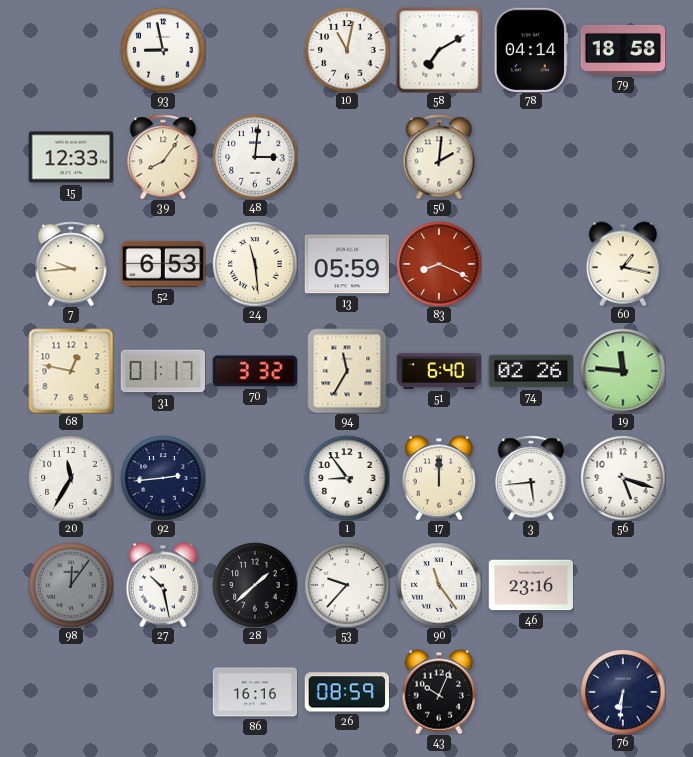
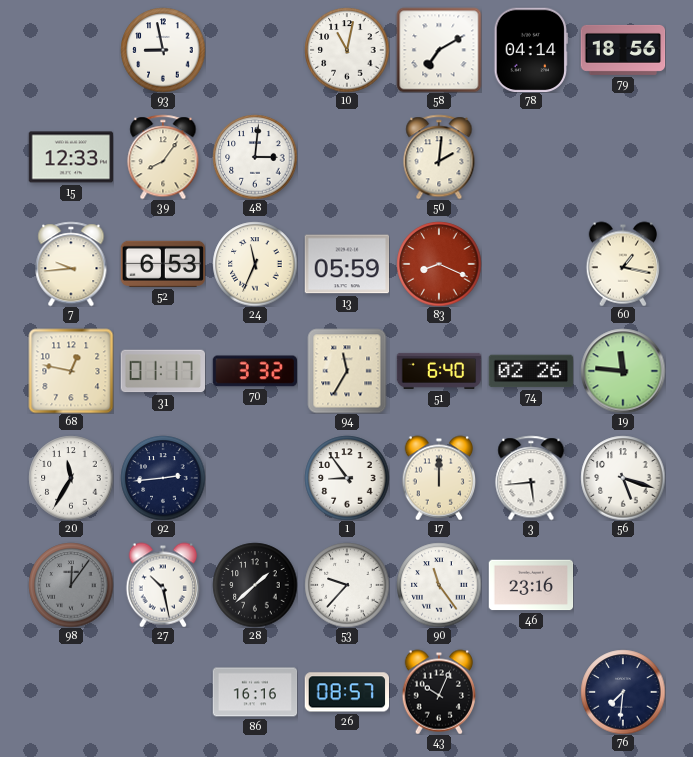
79: 18:58 -> 18:56 (623, 50)
24: 11:29 -> 11:34 (255, 264)
26: 08:59 -> 08:57 (346, 692)
76: 6:31 -> 7:31 (623, 692)
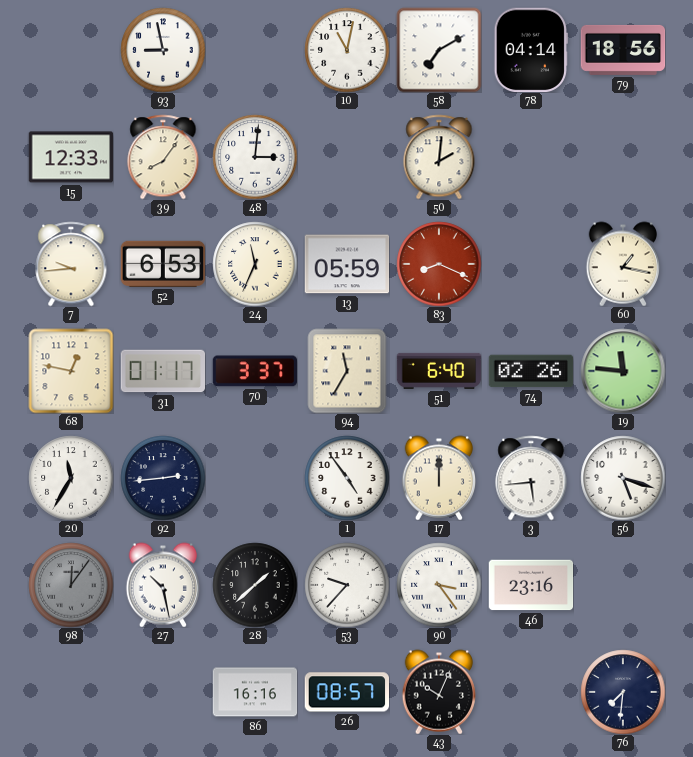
70: 3:32 -> 3:37 (254, 371)
1: 8:54 -> 4:54 (347, 478)
90: 11:24 -> 3:24 (439, 585)
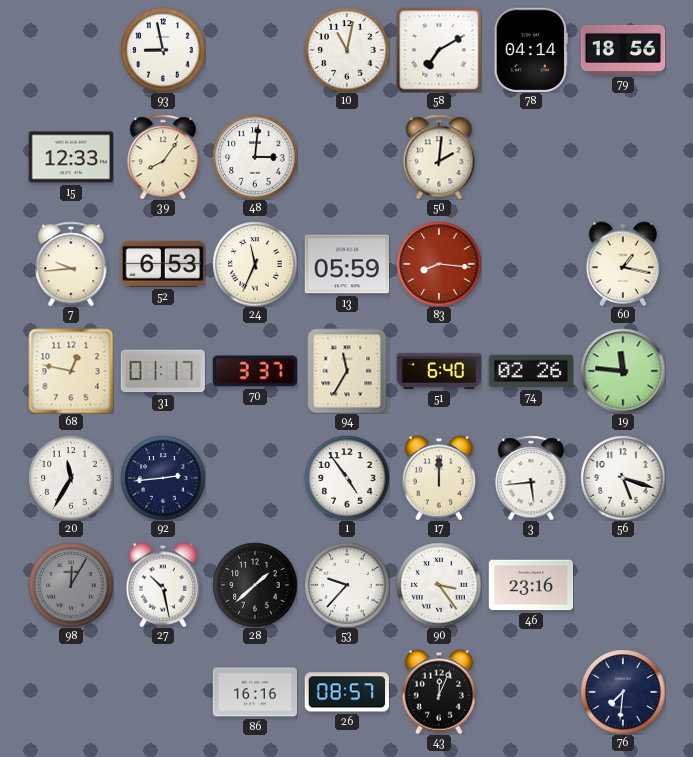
83: 8:19 -> 8:16 (439, 264)
98: 12:06 -> 12:05 (71, 585)
43: 10:04 -> 12:04 (438, 692)
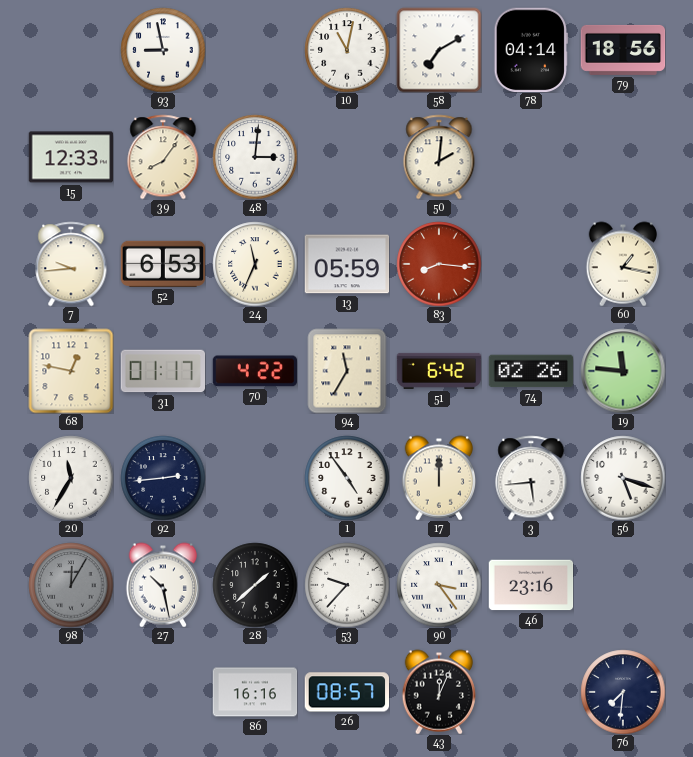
70: 3:37 -> 4:22 (254, 371)
51: 6:40 -> 6:42 (439, 371)
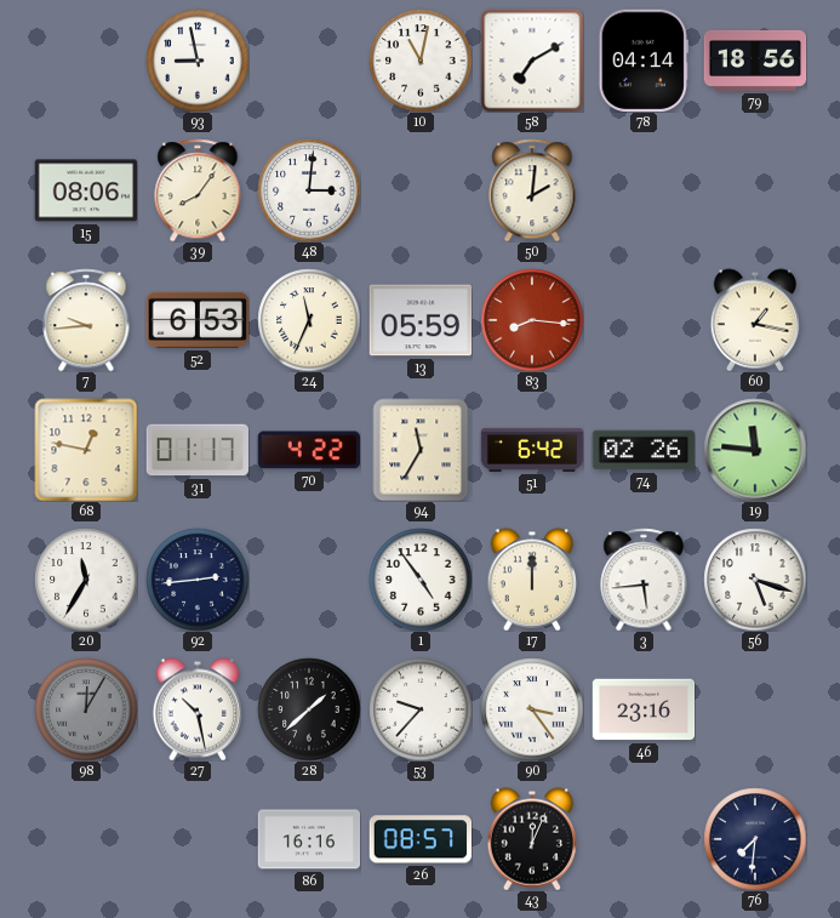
15: 12:33 -> 08:06 (86, 190)
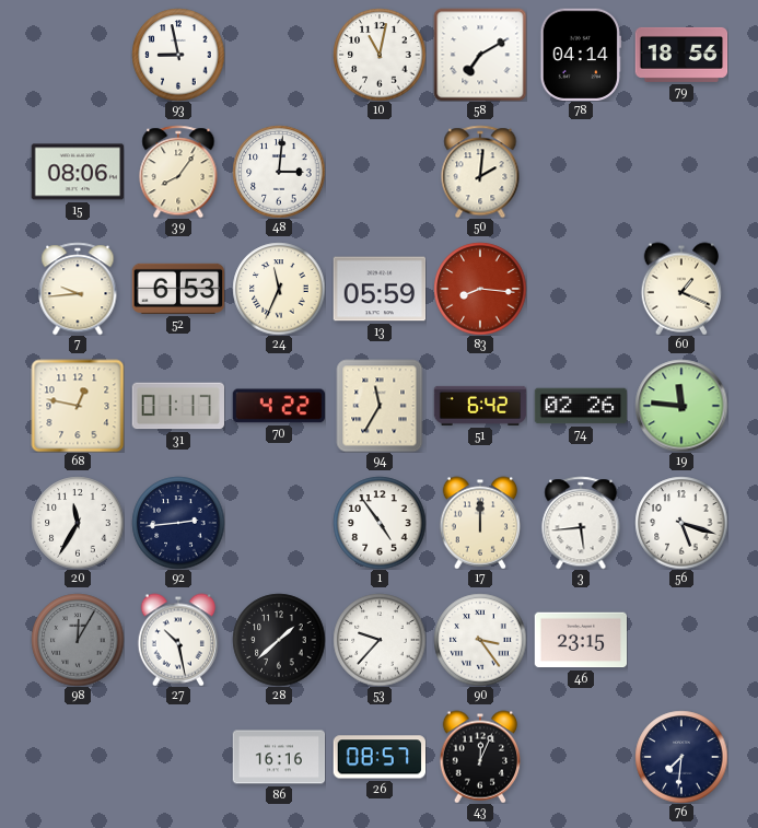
60: 1:17 -> 1:19 (680, 289)
46: 23:16 -> 23:15 (581, 640)
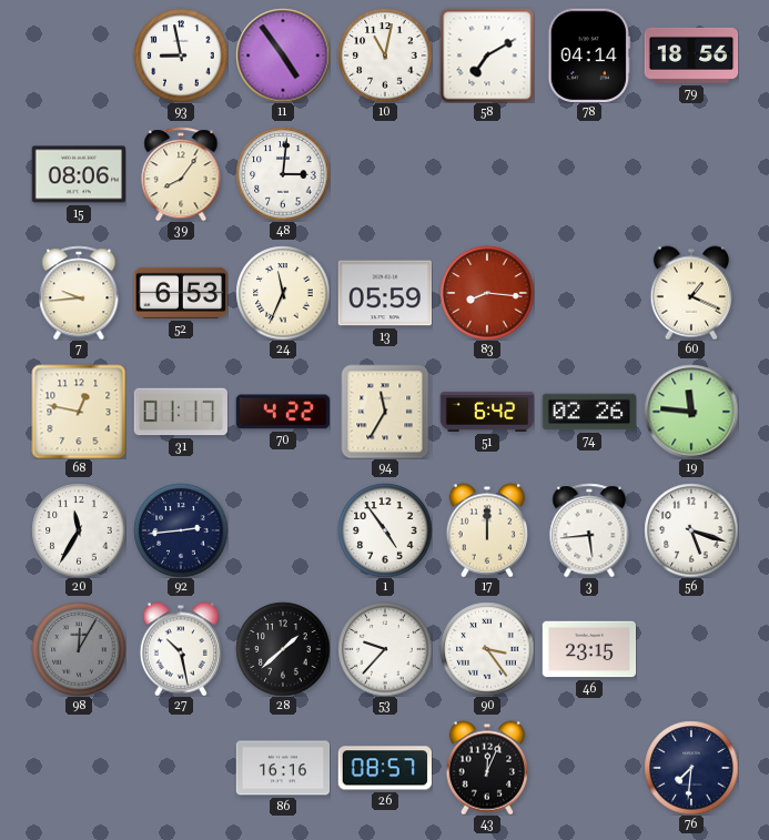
11: none -> 4:54 (283, 55)
50: 2:01 -> none (480, 172)
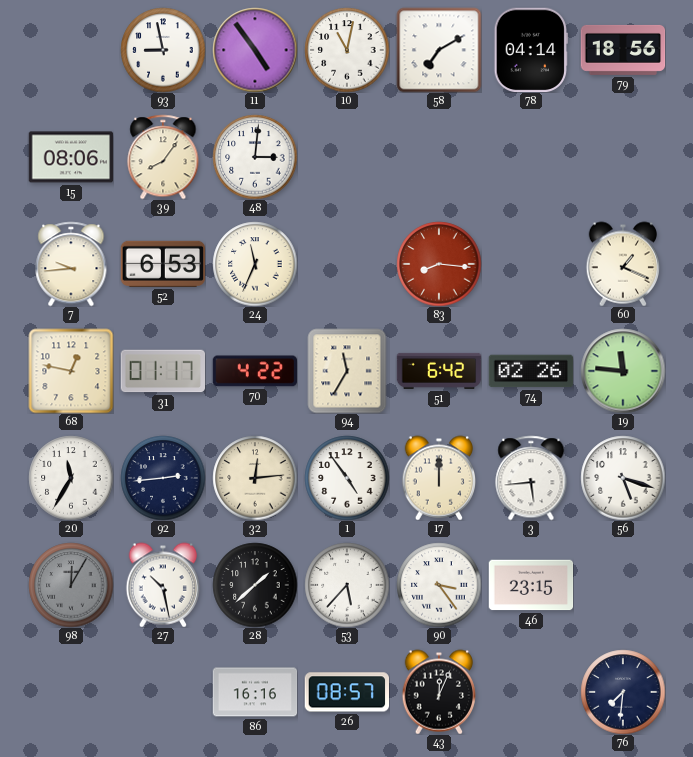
13: 05:59 -> none (385, 293)
32: none -> 12:14 (255, 478)
53: 9:37 -> 5:37 (347, 585)
